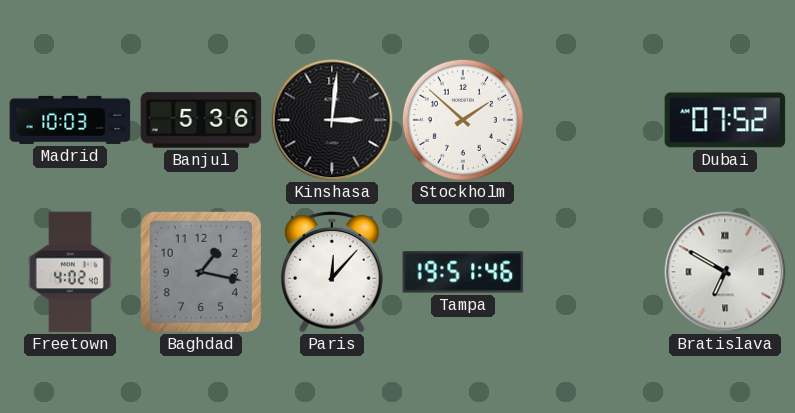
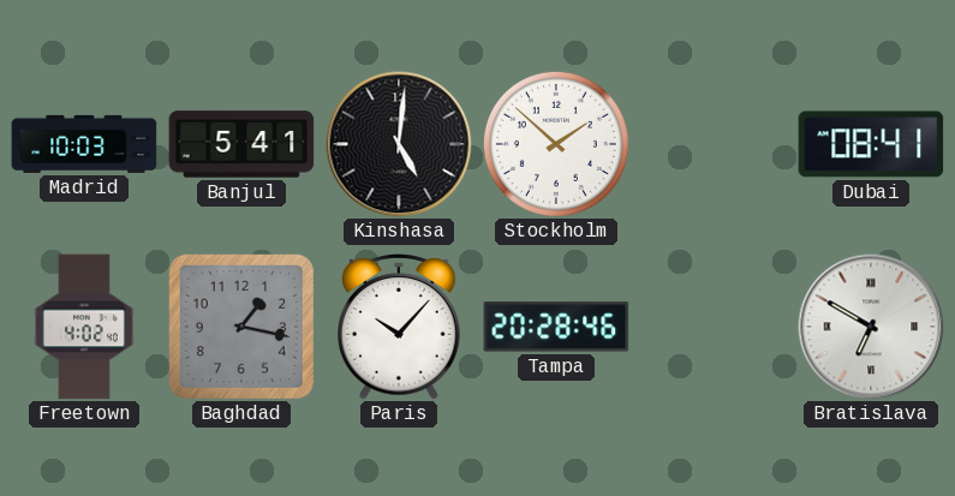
Banjul: 5:36 -> 5:41 (241, 144)
Kinshasa: 3:01 -> 5:01 (399, 144)
Dubai: 07:52 -> 08:41 (871, 144)
Paris: 12:07 -> 10:07 (400, 327)
Tampa: 19:51 -> 20:28 (556, 327)
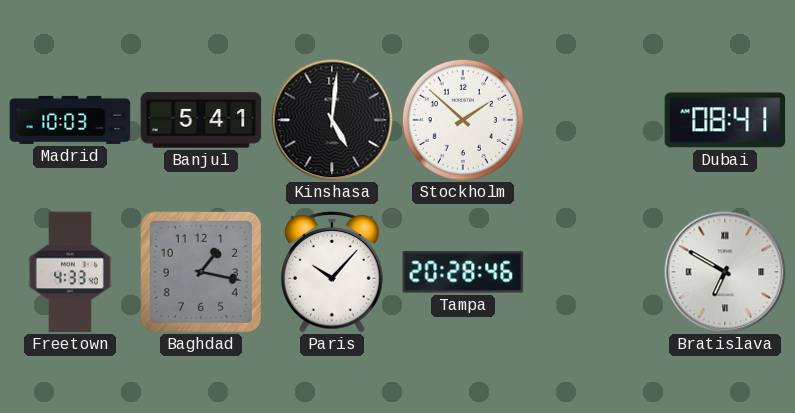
Freetown: 4:02 -> 4:33 (70, 272)
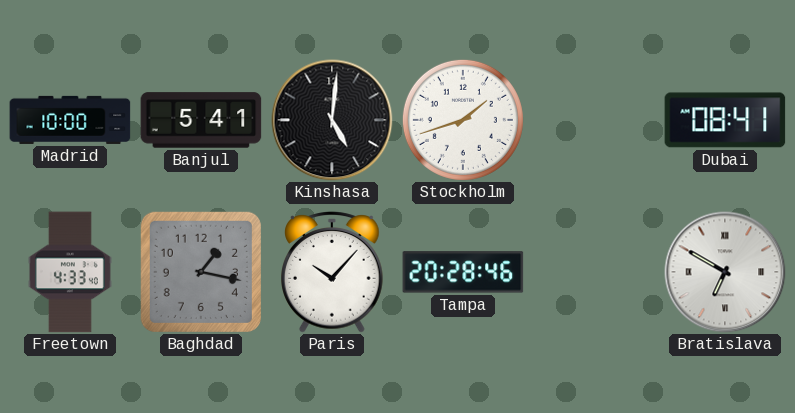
Madrid: 10:03 -> 10:00 (70, 120)
Stockholm: 1:52 -> 1:42 (463, 120)
